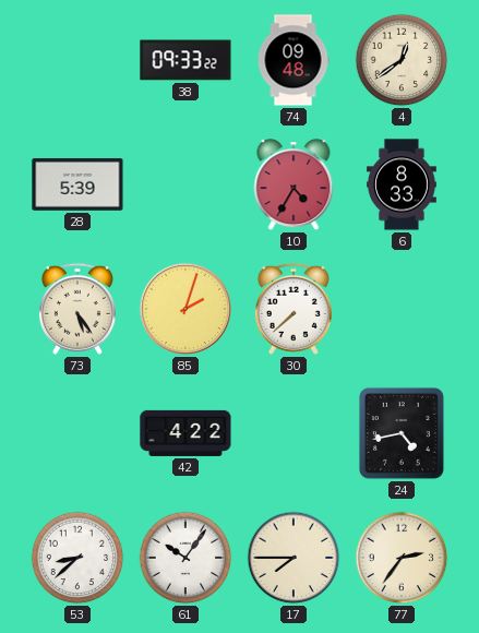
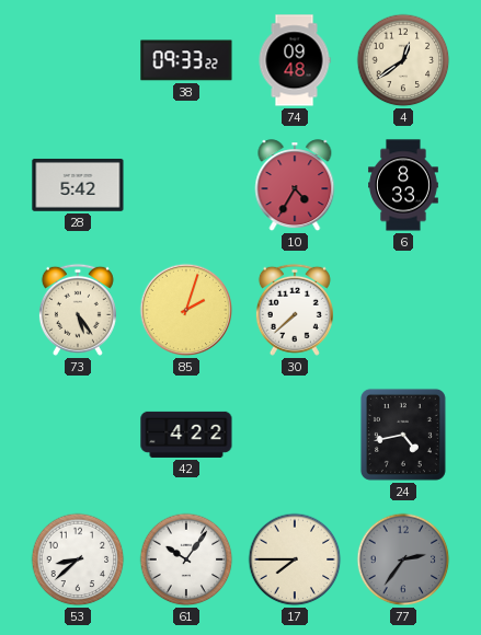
28: 5:39 -> 5:42 (78, 185)
77 dial: cream -> grey (403, 559)
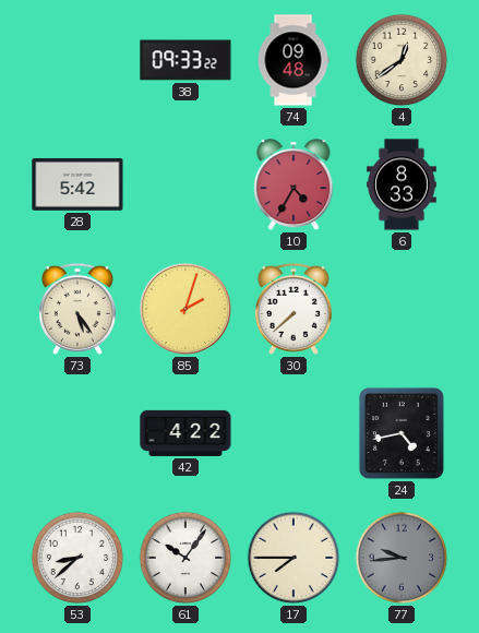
77: 2:36 -> 9:44 (402, 558)
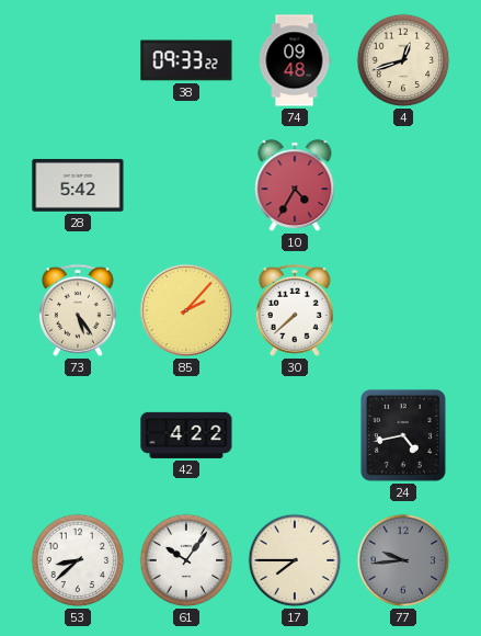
4: 12:39 -> 12:42 (403, 60)
6: 8:33 -> none (403, 184)
85: 2:03 -> 2:07 (186, 310)
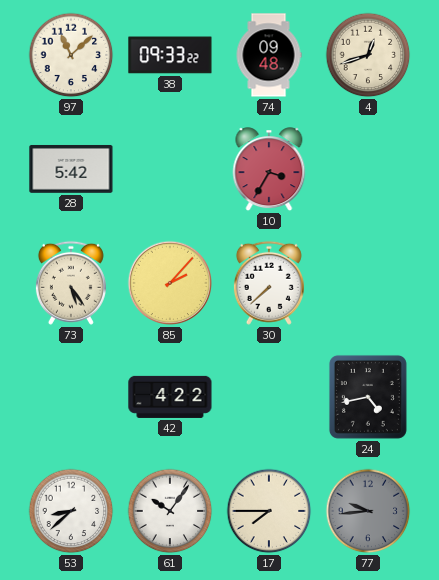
97: none -> 11:08 (71, 55)
10: 4:35 -> 3:35 (269, 170)
